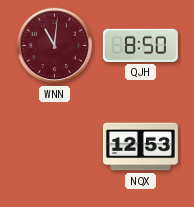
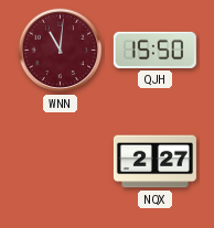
QJH: 8:50 -> 15:50 (154, 50)
NQX: 12:53 -> 2:27 (154, 162)
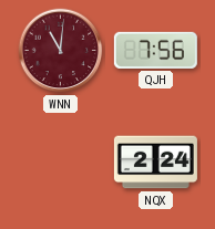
QJH: 15:50 -> 7:56 (155, 50)
NQX: 2:27 -> 2:24 (155, 163)
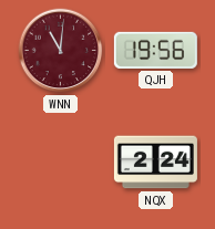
QJH: 7:56 -> 19:56 (155, 50)
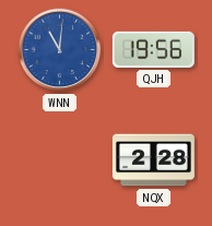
WNN dial: burgundy -> blue (60, 50)
NQX: 2:24 -> 2:28 (153, 160)
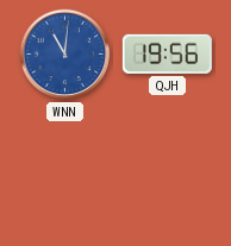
NQX: 2:28 -> none (153, 160)
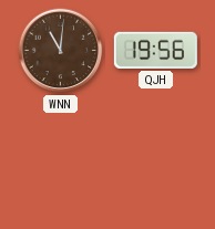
WNN dial: blue -> brown (61, 51)
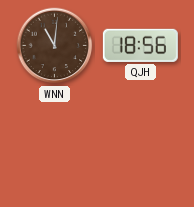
QJH: 19:56 -> 18:56 (140, 45)
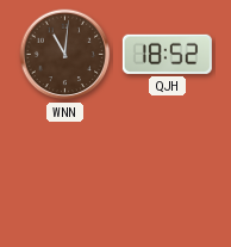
QJH: 18:56 -> 18:52 (167, 54)
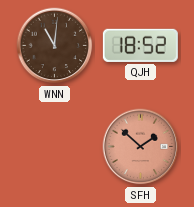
SFH: none -> 1:52 (141, 147)
